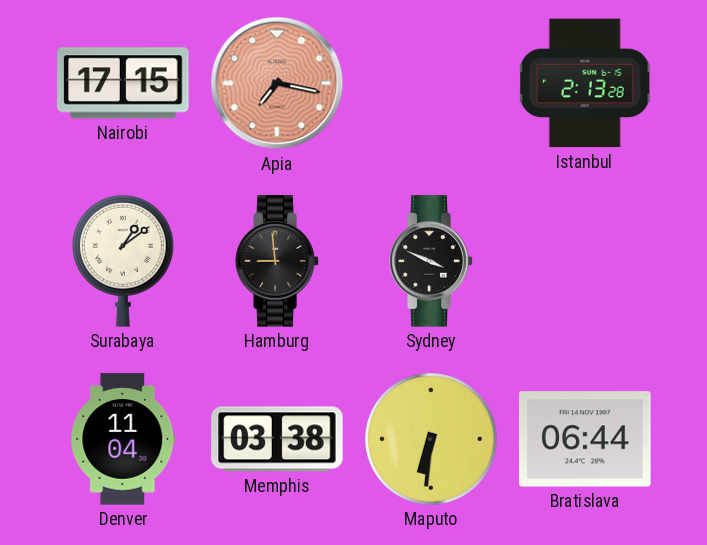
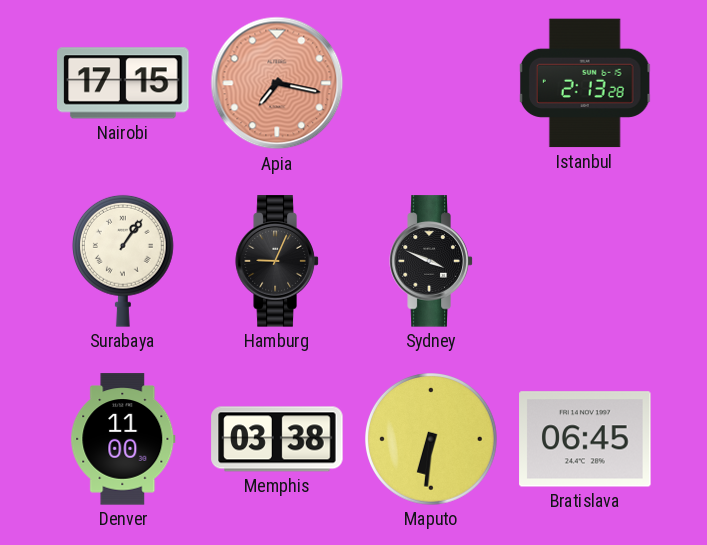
Surabaya: 1:09 -> 1:06 (123, 261)
Hamburg: 8:59 -> 9:04 (277, 261)
Denver: 11:04 -> 11:00 (123, 439)
Bratislava: 06:44 -> 06:45 (585, 439)
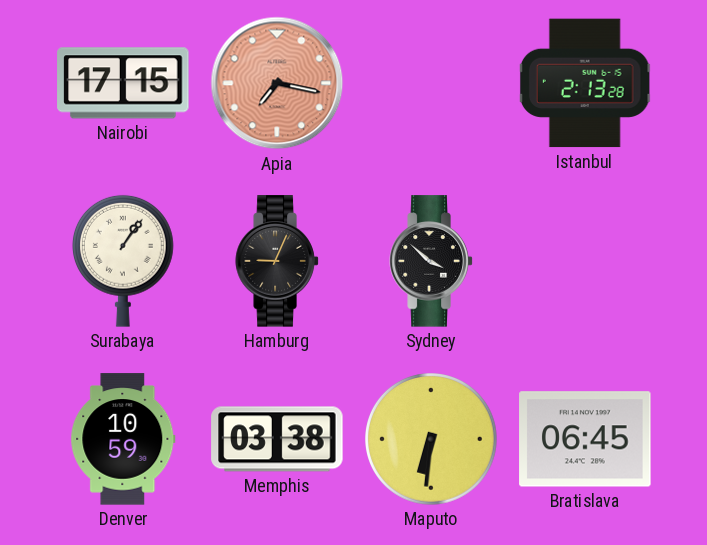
Sydney: 3:49 -> 3:52 (431, 261)
Denver: 11:00 -> 10:59 (123, 439)
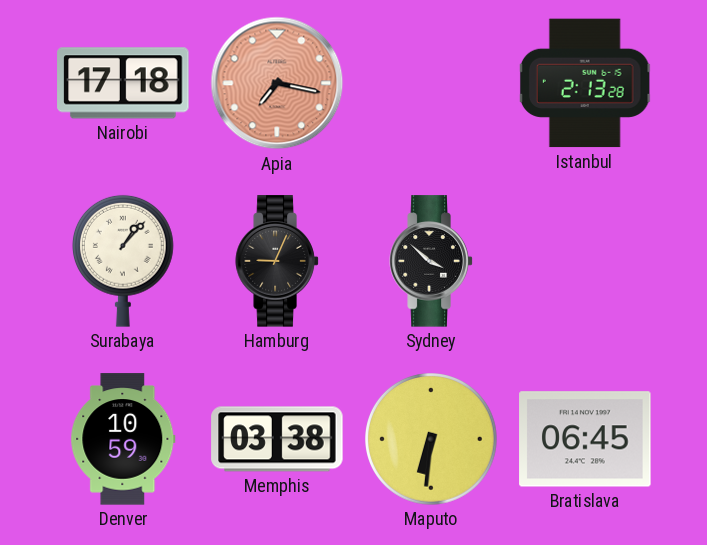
Nairobi: 17:15 -> 17:18 (123, 83)
Surabaya: 1:06 -> 1:07 (123, 261)
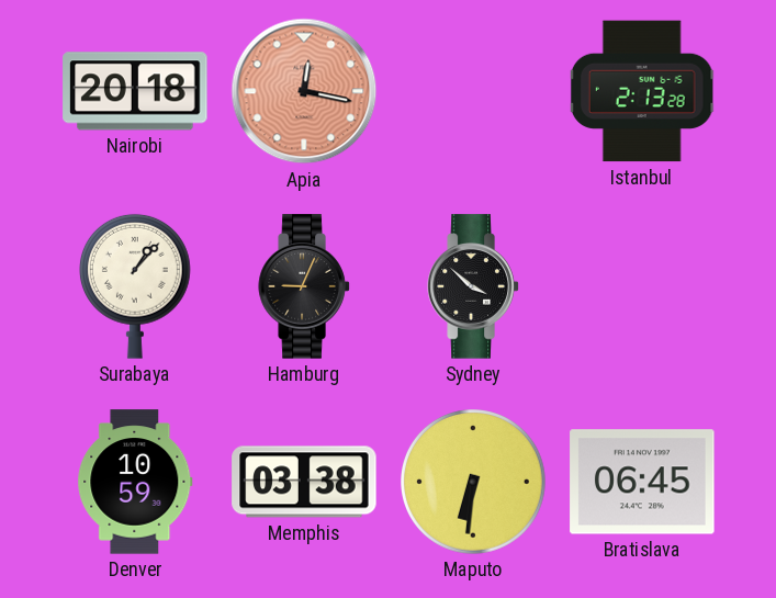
Nairobi: 17:18 -> 20:18 (135, 91)
Apia: 7:17 -> 12:17 (304, 91)
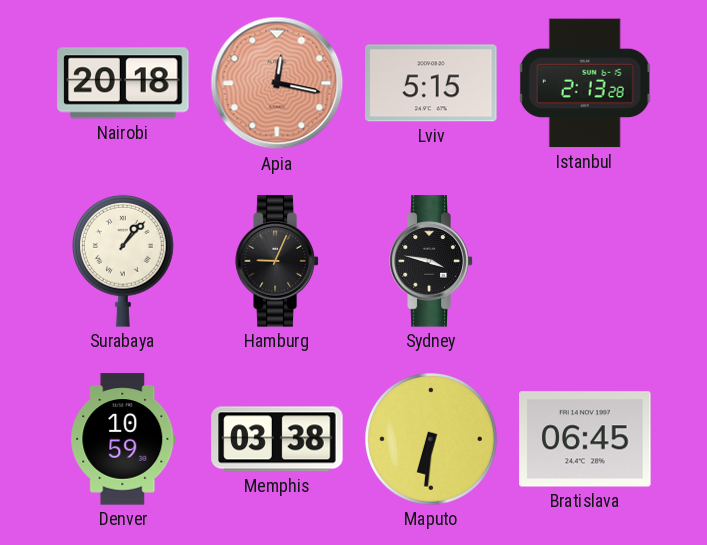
Lviv: none -> 5:15 (431, 83)
Sydney: 3:52 -> 3:47 (431, 261)
